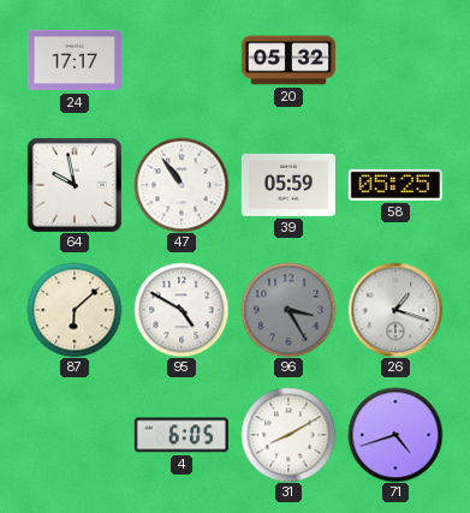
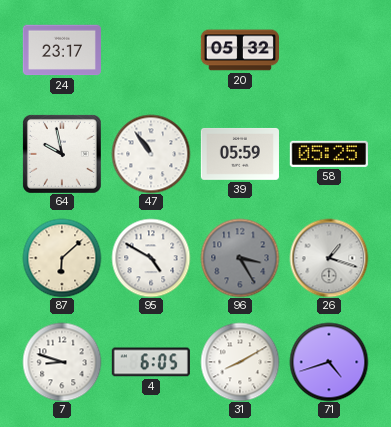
24: 17:17 -> 23:17 (62, 50)
7: none -> 8:48 (62, 362)
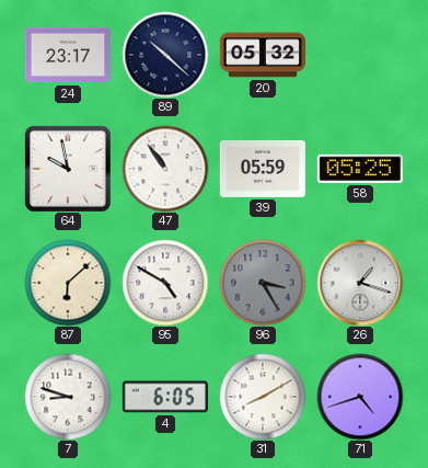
89: none -> 10:22 (165, 55)
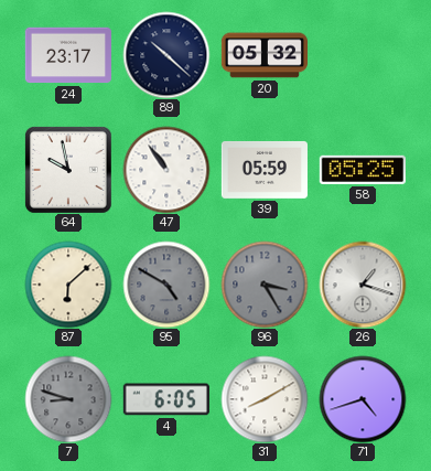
95 dial: white -> grey (166, 285)
7 dial: white -> grey (68, 399)
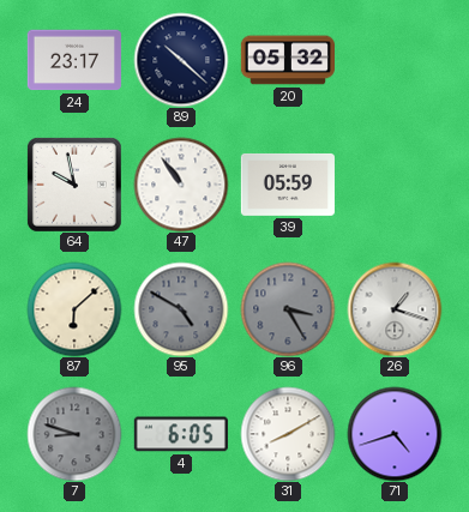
58: 05:25 -> none (363, 170)
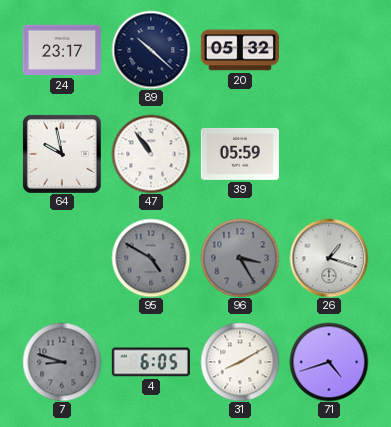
87: 6:08 -> none (74, 309)
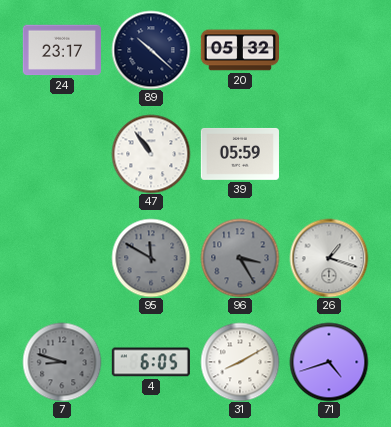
64: 9:58 -> none (62, 154)
95: 4:50 -> 11:50 (151, 258)
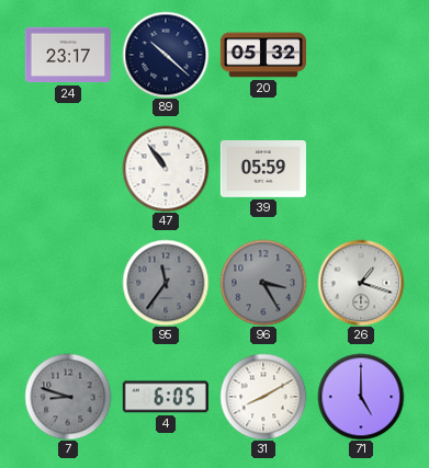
95: 11:50 -> 11:36 (166, 283)
71: 4:42 -> 5:00 (361, 397)
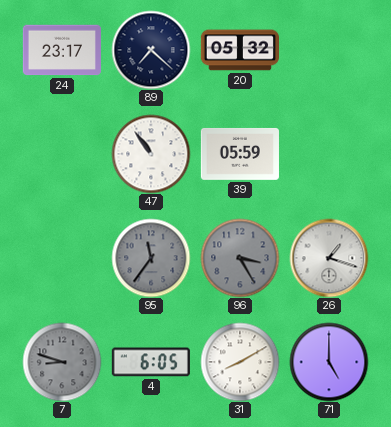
89: 10:22 -> 7:22 (151, 50)
